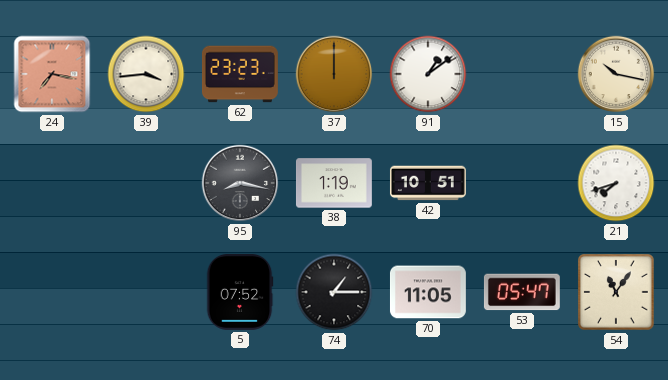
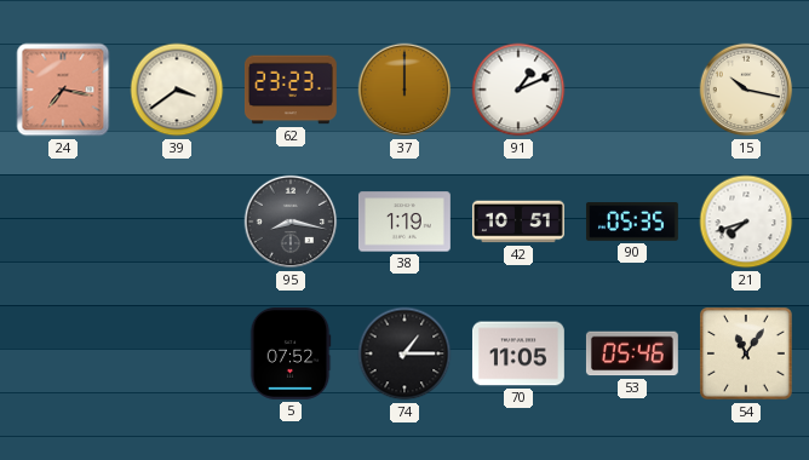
39: 3:44 -> 3:39 (177, 90)
91: 1:09 -> 1:11 (518, 90)
90: none -> 05:35 (632, 223)
53: 05:47 -> 05:46 (632, 353)
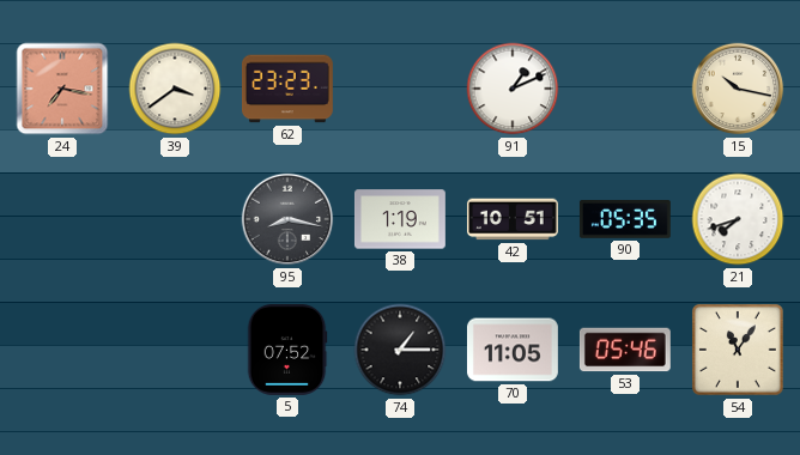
37: 12:00 -> none (404, 90)
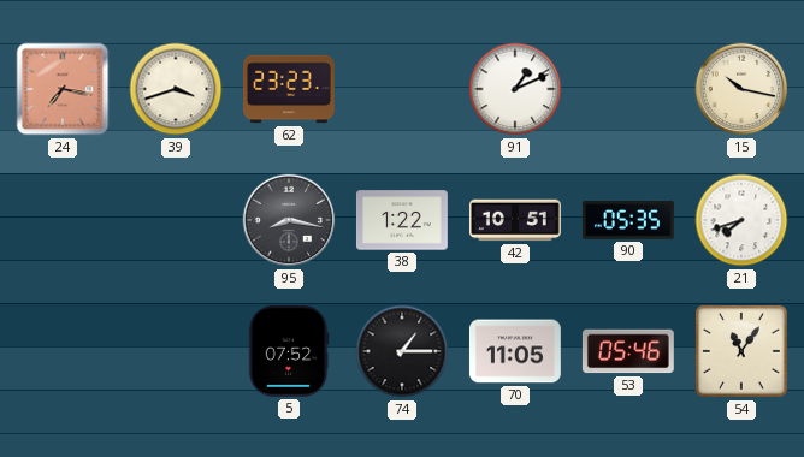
39: 3:39 -> 3:42 (176, 89)
38: 1:19 -> 1:22 (402, 220)
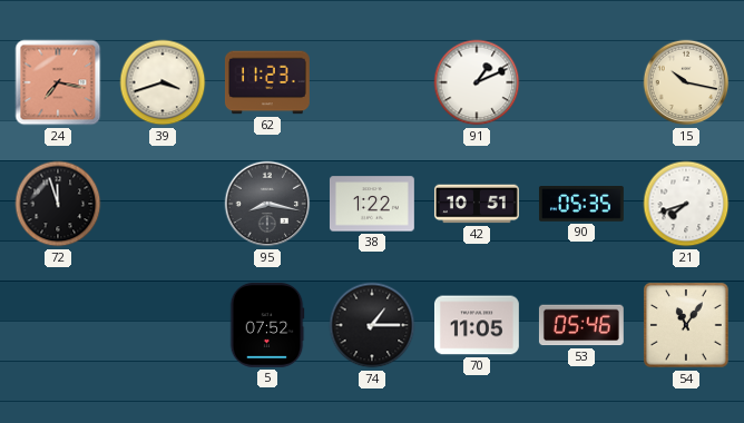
62: 23:23 -> 11:23 (267, 82)
72: none -> 11:57 (58, 204)
